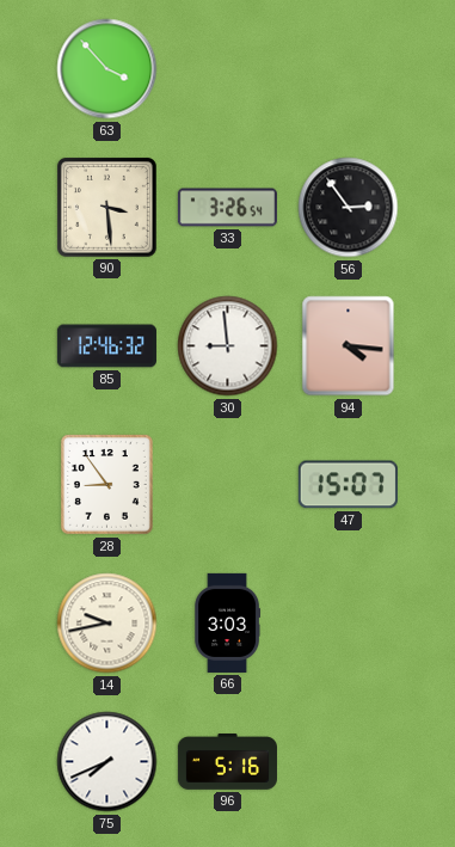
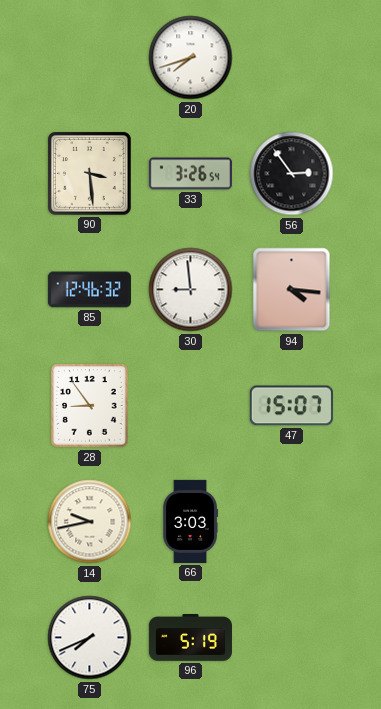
63: 3:53 -> none (107, 69)
20: none -> 7:42 (191, 58)
96: 5:16 -> 5:19 (190, 638)
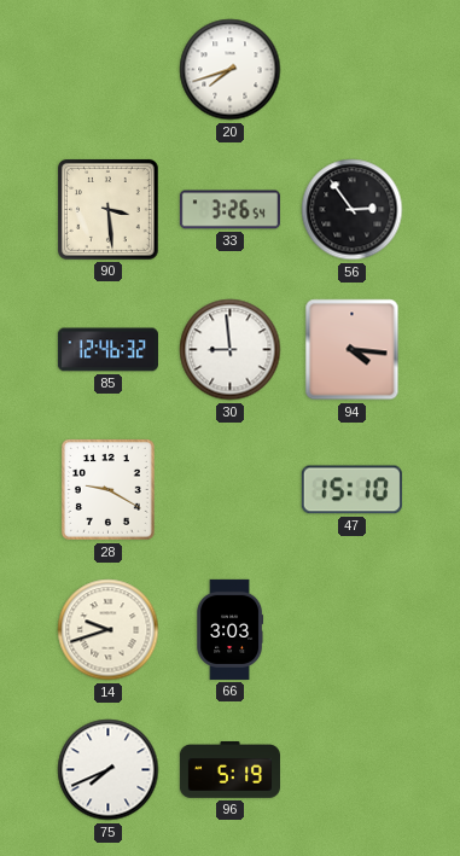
28: 8:54 -> 9:20 (109, 490)
47: 15:07 -> 15:10 (351, 490)
14: 9:43 -> 9:42 (109, 630)
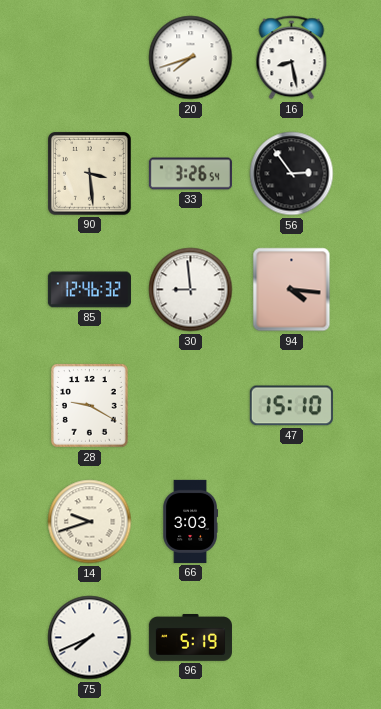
16: none -> 8:28 (292, 58)
